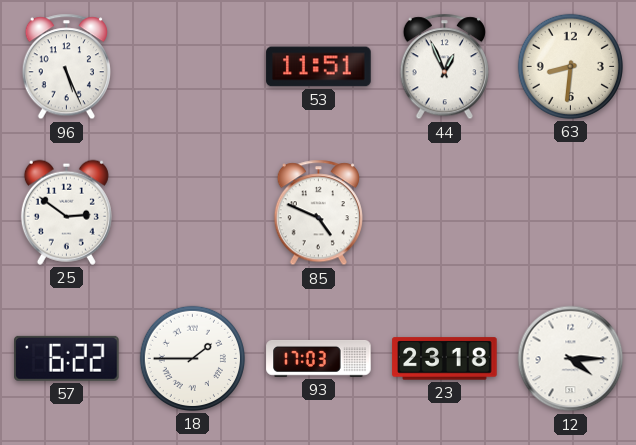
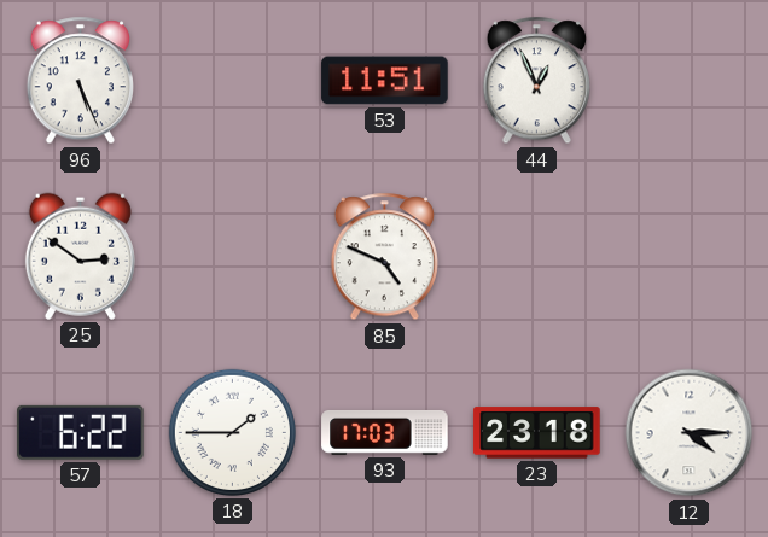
63: 8:31 -> none (570, 66)
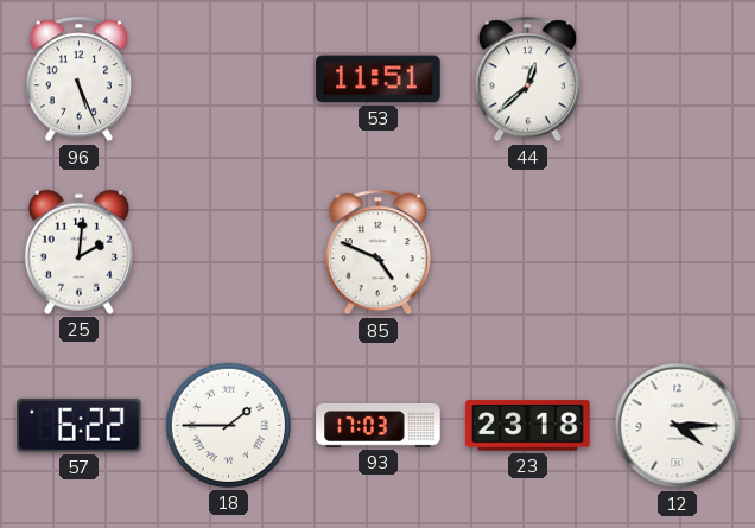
44: 12:56 -> 12:38 (527, 79)
25: 2:51 -> 2:01 (78, 252)
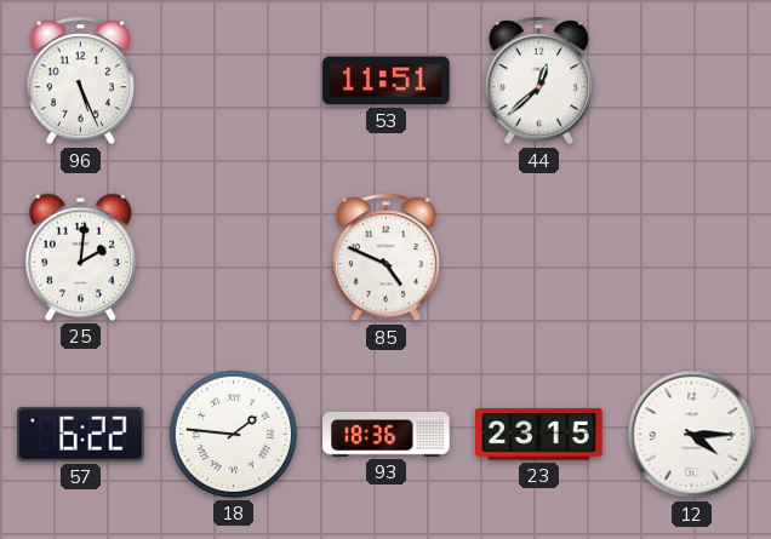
18: 1:45 -> 1:46 (233, 434)
93: 17:03 -> 18:36 (387, 434)
23: 23:18 -> 23:15 (539, 435)
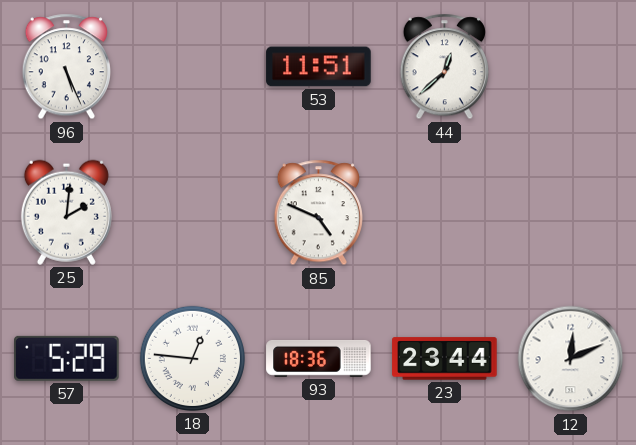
57: 6:22 -> 5:29 (67, 358)
18: 1:46 -> 12:46 (192, 358)
23: 23:15 -> 23:44 (445, 359)
12: 4:15 -> 12:11 (571, 359)
